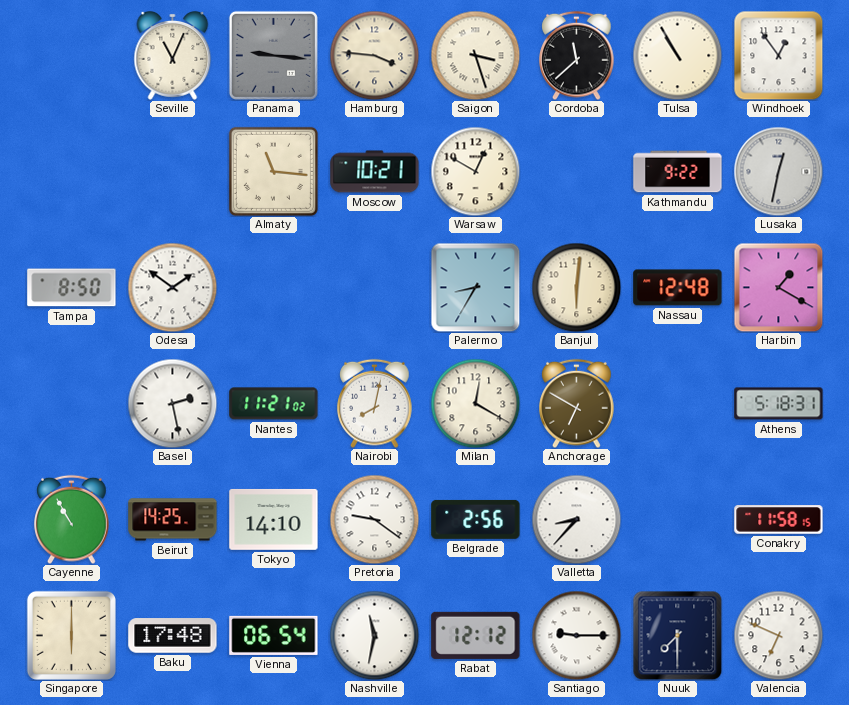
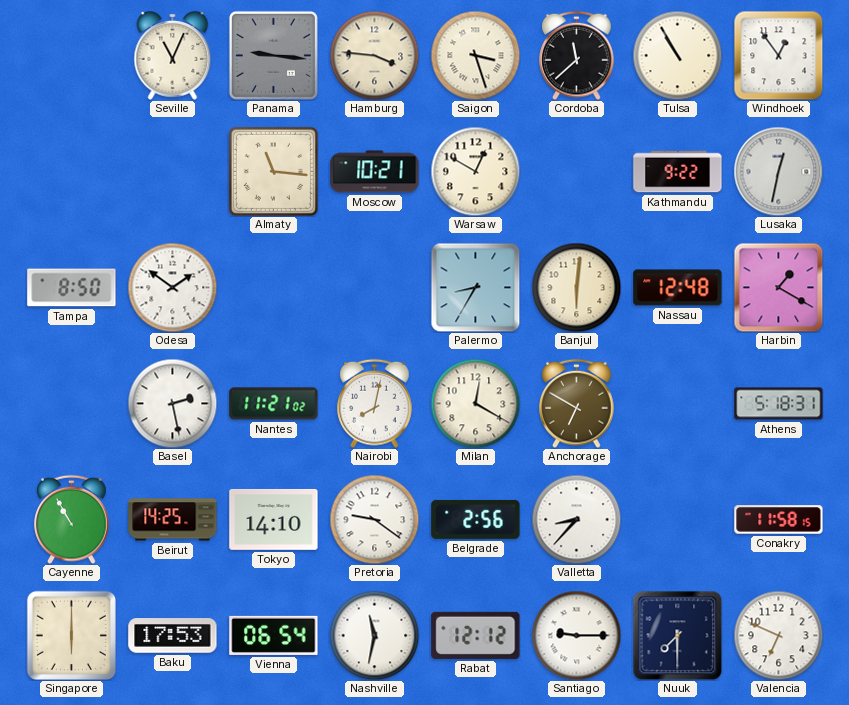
Baku: 17:48 -> 17:53 (173, 636)
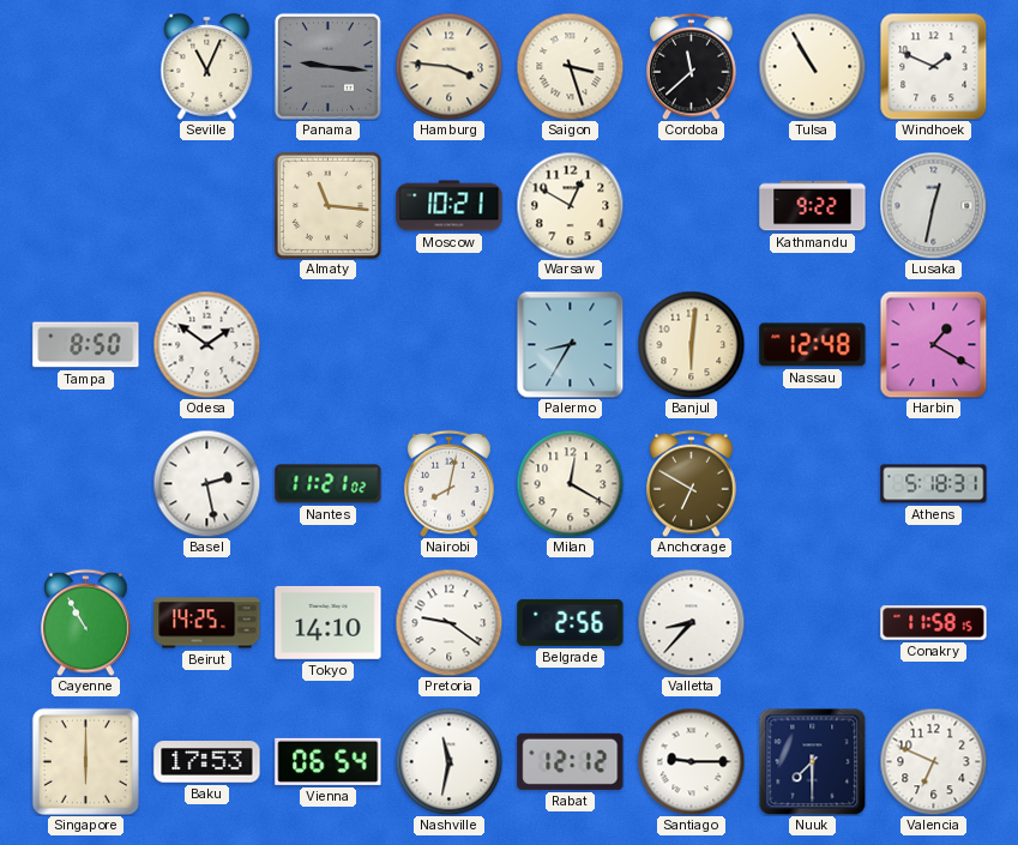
Windhoek: 12:54 -> 1:49 (933, 67)
